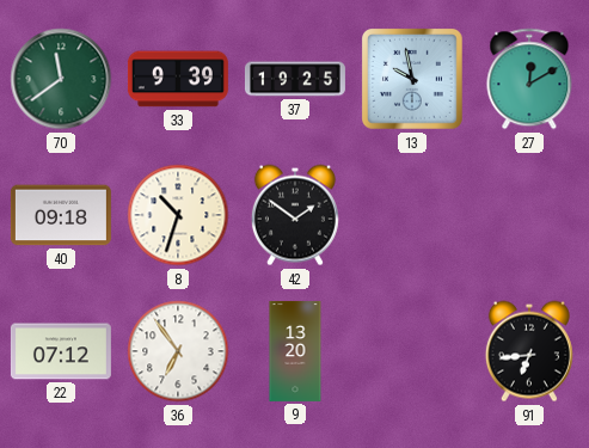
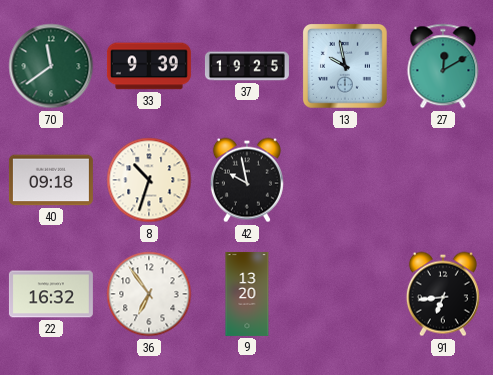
42: 1:51 -> 9:58 (247, 180)
22: 07:12 -> 16:32 (51, 294)
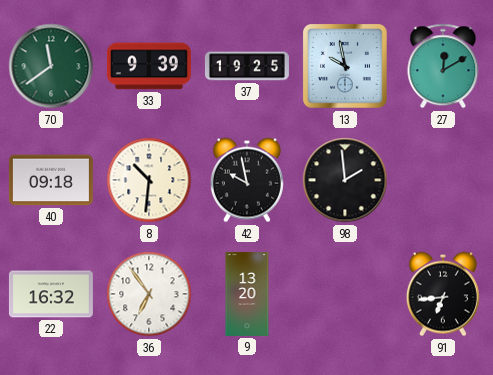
8: 10:33 -> 10:31 (149, 180)
98: none -> 1:59 (345, 180)
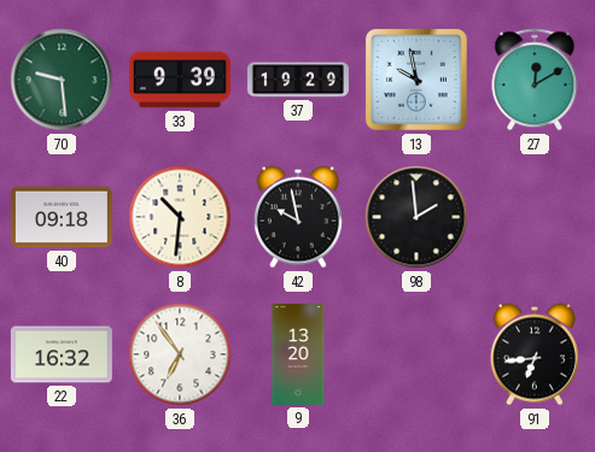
70: 11:39 -> 9:29 (62, 80)
37: 19:25 -> 19:29 (298, 80)
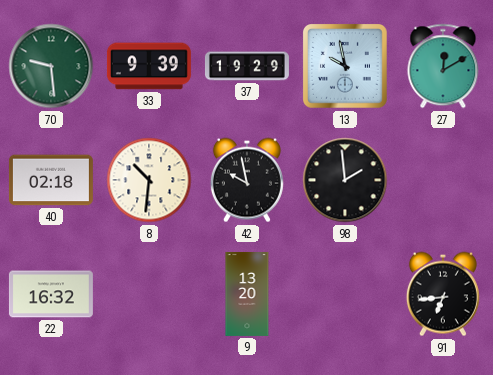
40: 09:18 -> 02:18 (51, 180)
36: 6:54 -> none (180, 354)
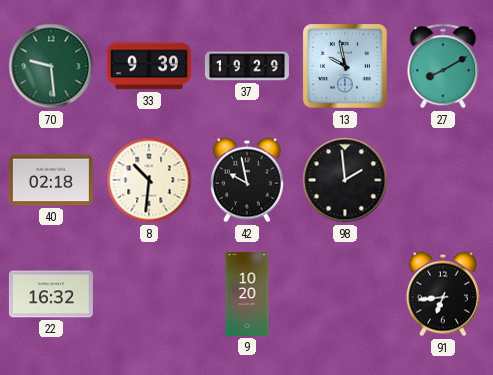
27: 12:10 -> 8:10 (443, 66)
9: 13:20 -> 10:20 (247, 294)
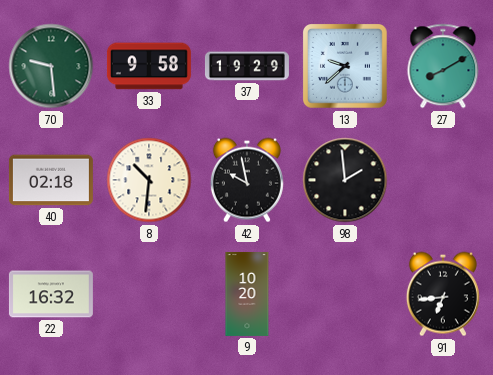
33: 9:39 -> 9:58 (149, 66)
13: 9:58 -> 9:38 (346, 67)
